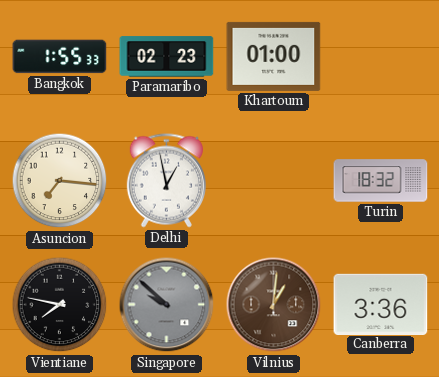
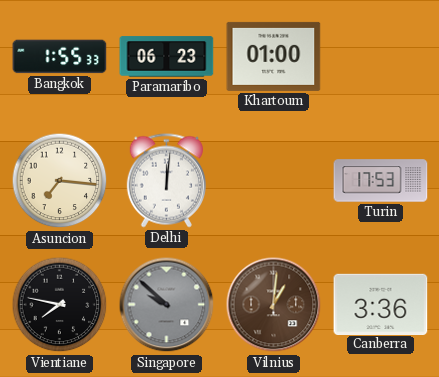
Paramaribo: 02:23 -> 06:23 (167, 57)
Delhi: 12:58 -> 12:01 (166, 181)
Turin: 18:32 -> 17:53 (381, 181)
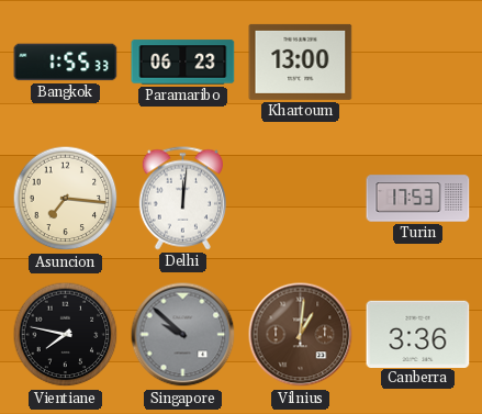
Khartoum: 01:00 -> 13:00 (301, 61)
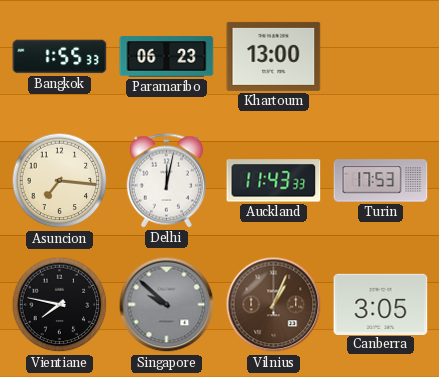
Delhi: 12:01 -> 12:02 (166, 181)
Auckland: none -> 11:43 (274, 181)
Vilnius: 1:01 -> 1:04 (274, 305)
Canberra: 3:36 -> 3:05 (381, 304)
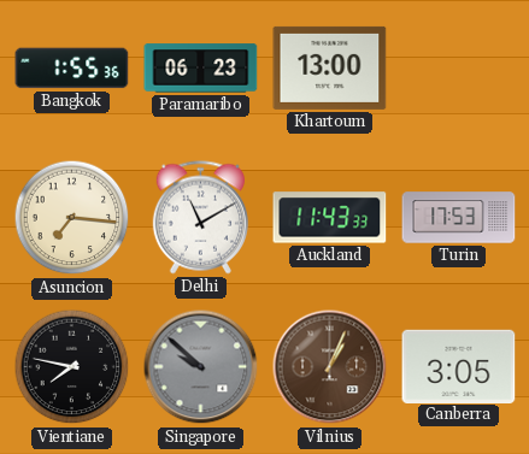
Bangkok: 1:55:33 -> 1:55:36 (72, 69)
Delhi: 12:02 -> 11:10 (200, 218)
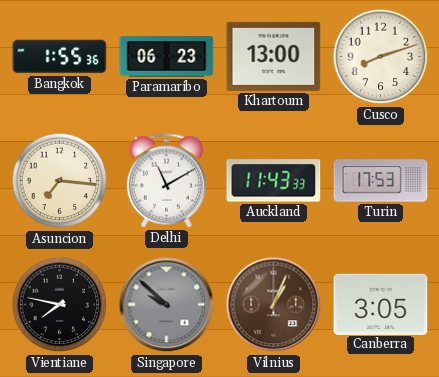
Cusco: none -> 8:12 (381, 57)
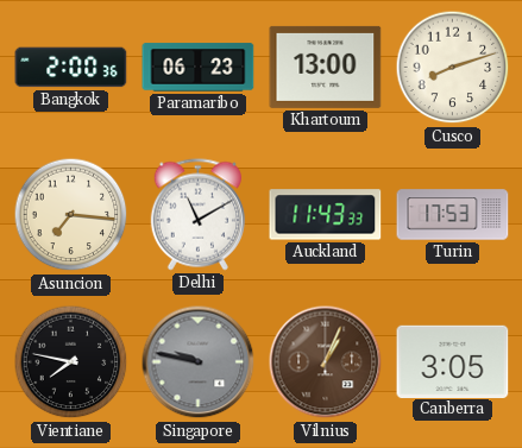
Bangkok: 1:55 -> 2:00 (71, 68)
Singapore: 9:52 -> 9:47 (199, 362)
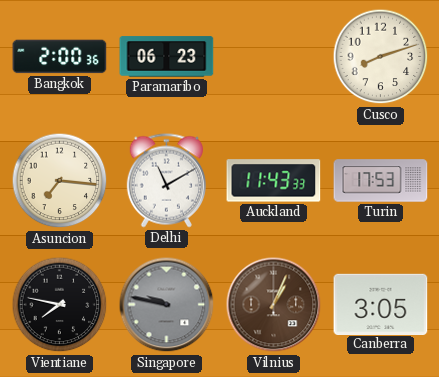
Khartoum: 13:00 -> none (326, 67)
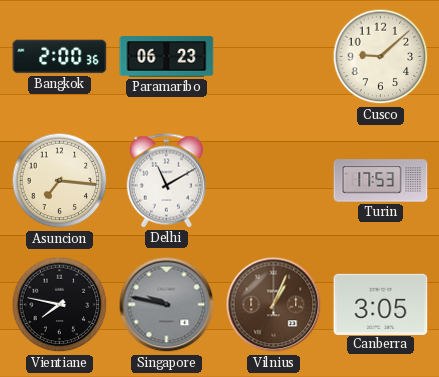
Cusco: 8:12 -> 9:08 (381, 57)
Auckland: 11:43 -> none (274, 181)
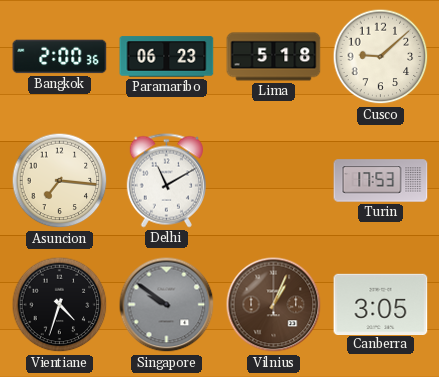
Lima: none -> 5:18 (274, 57)
Vientiane: 7:47 -> 4:33 (60, 305)
Singapore: 9:47 -> 9:51 (167, 305)
